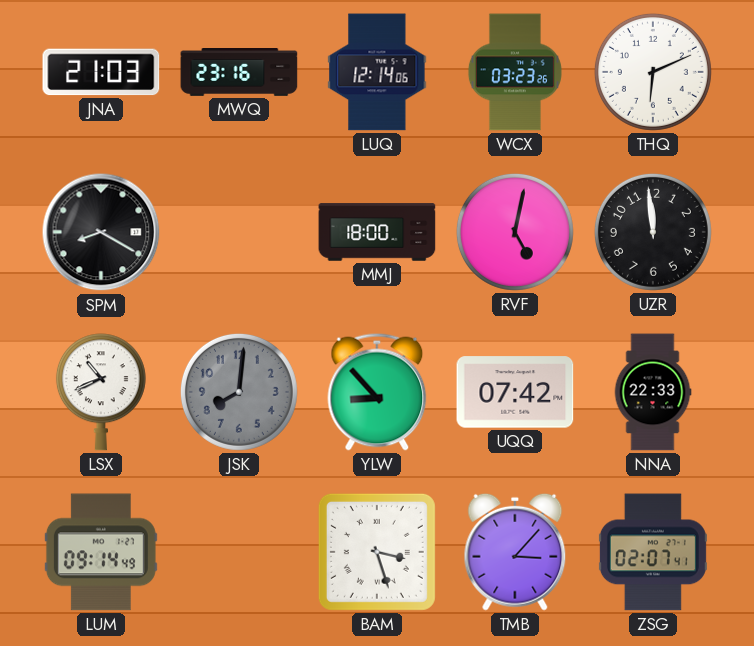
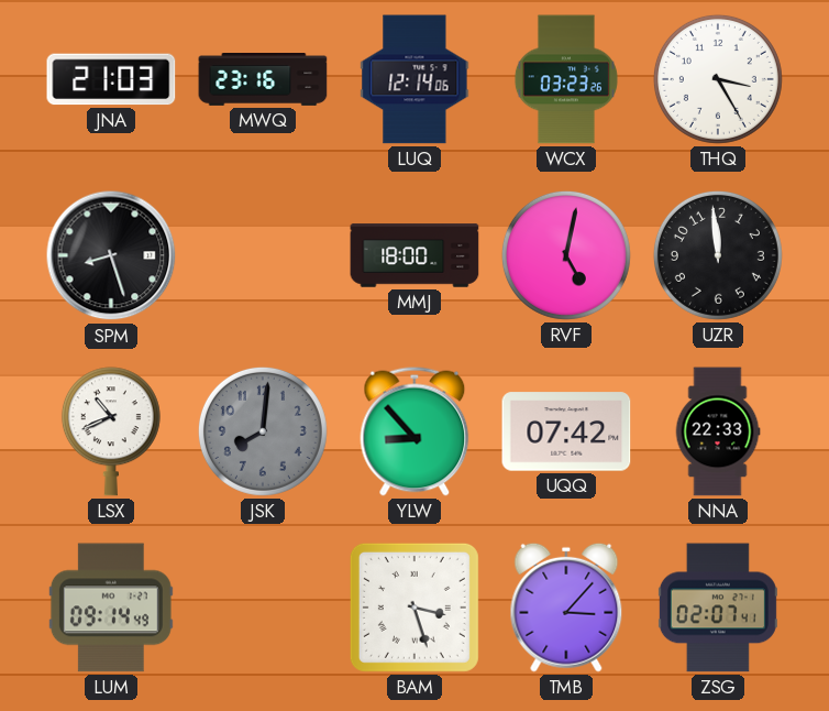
THQ: 6:11 -> 3:25 (718, 79)
SPM: 8:20 -> 8:27 (111, 255)
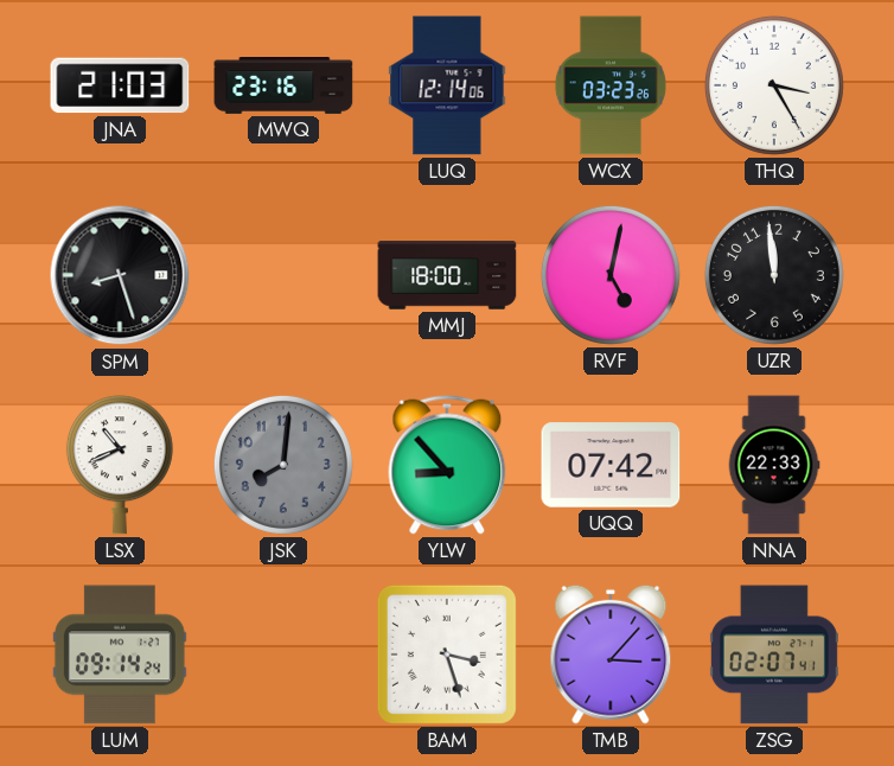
LUM: 09:14:49 -> 09:14:24 (120, 655)
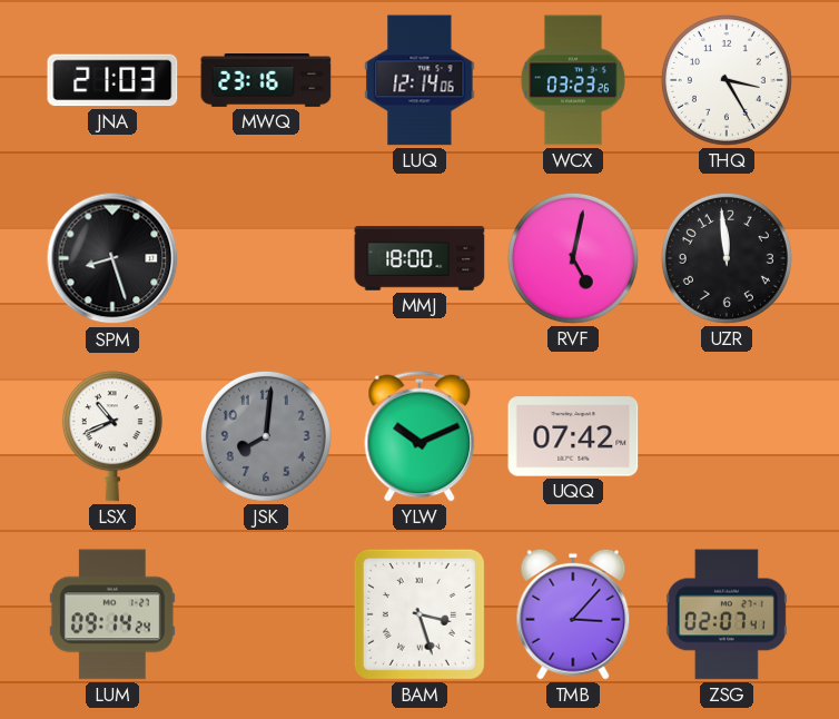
YLW: 8:53 -> 10:11 (420, 436)
NNA: 22:33 -> none (774, 465)
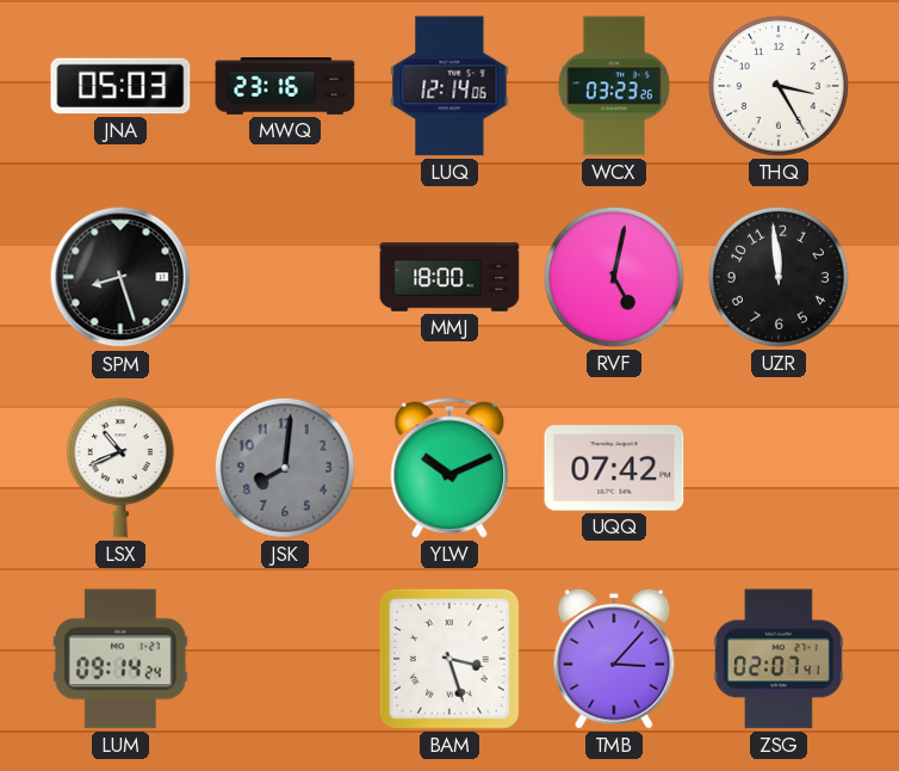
JNA: 21:03 -> 05:03 (120, 86)
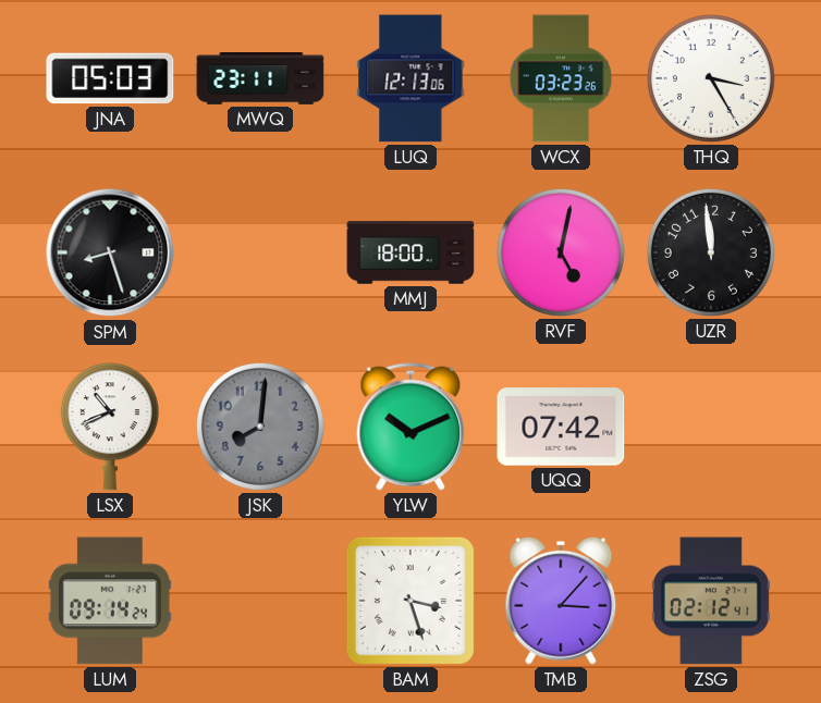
MWQ: 23:16 -> 23:11 (260, 79)
LUQ: 12:14 -> 12:13 (410, 78)
ZSG: 02:07 -> 02:12 (711, 601)
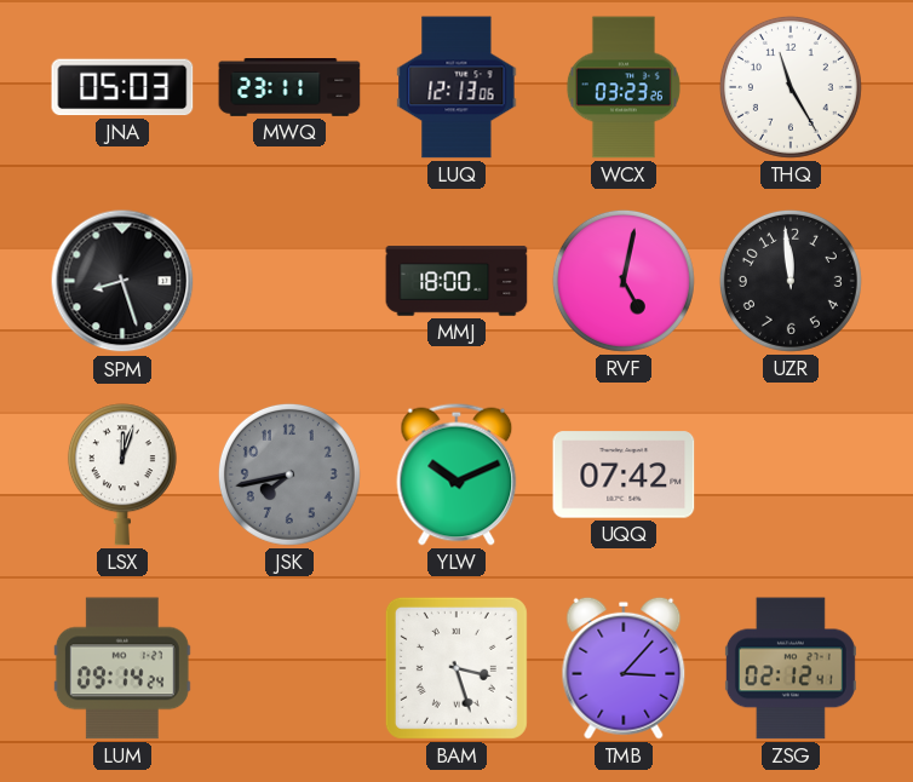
THQ: 3:25 -> 11:25 (791, 87)
LSX: 10:41 -> 12:03 (122, 475)
JSK: 8:01 -> 7:43 (289, 475)
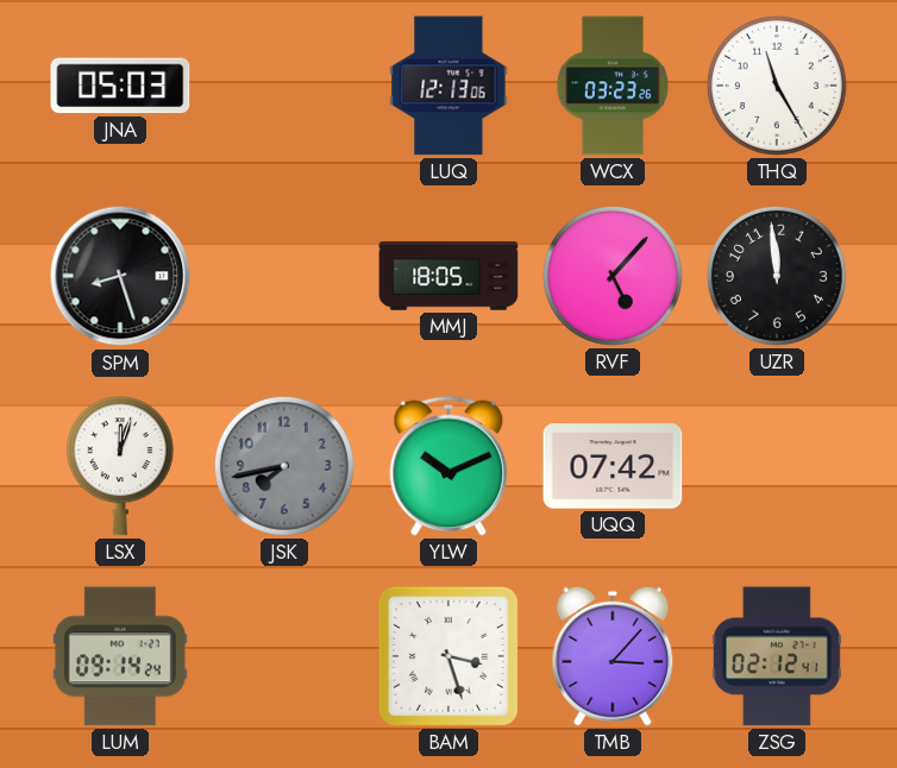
MWQ: 23:11 -> none (289, 88)
MMJ: 18:00 -> 18:05 (448, 276)
RVF: 5:02 -> 5:07 (613, 276)
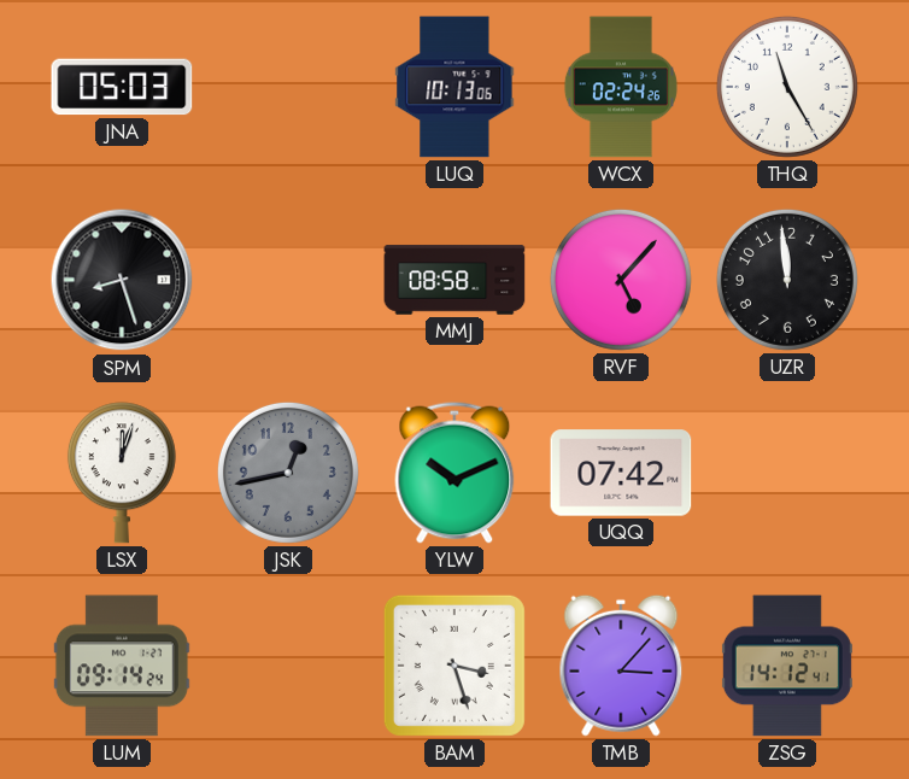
LUQ: 12:13 -> 10:13 (454, 87)
WCX: 03:23 -> 02:24 (621, 87)
MMJ: 18:05 -> 08:58 (454, 280)
JSK: 7:43 -> 12:43 (288, 473)
ZSG: 02:12 -> 14:12 (787, 666)
